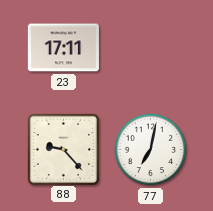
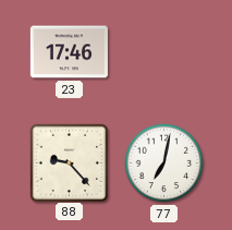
23: 17:11 -> 17:46 (69, 52)
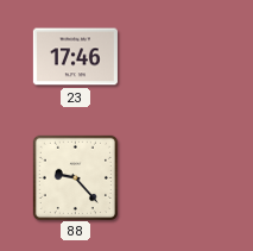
77: 7:02 -> none (164, 164)
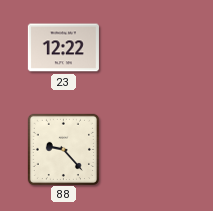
23: 17:46 -> 12:22 (63, 48)
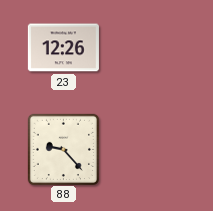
23: 12:22 -> 12:26 (63, 48)
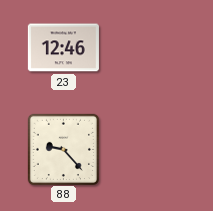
23: 12:26 -> 12:46 (63, 48)
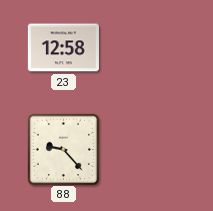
23: 12:46 -> 12:58 (63, 48)
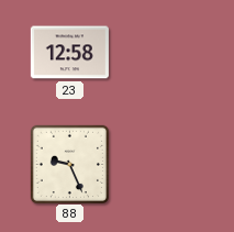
88: 9:23 -> 9:26 (69, 164)
